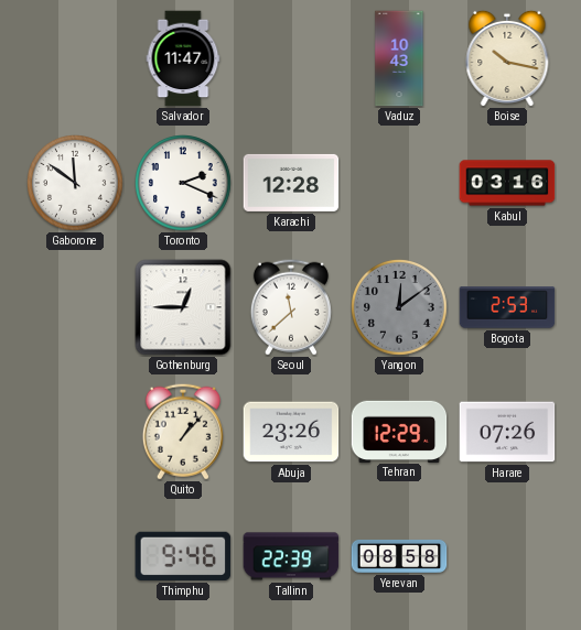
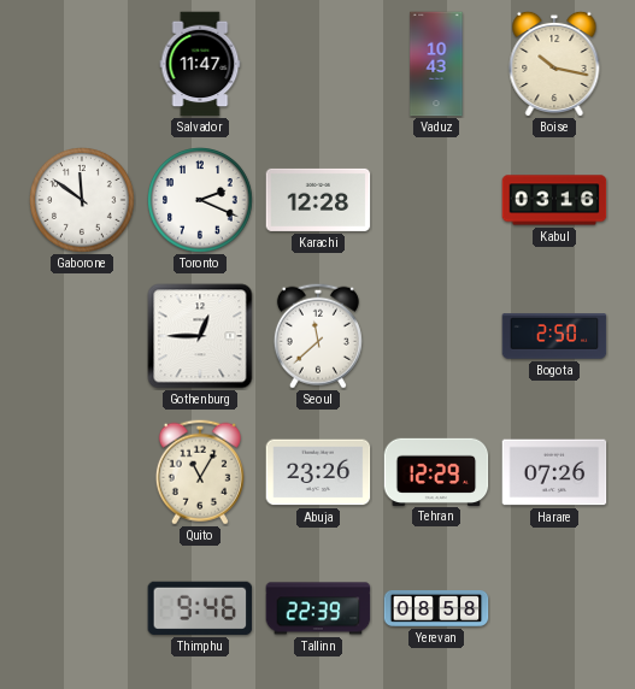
Yangon: 12:09 -> none (399, 307)
Bogota: 2:53 -> 2:50 (554, 336)
Quito: 1:07 -> 11:05 (200, 472)
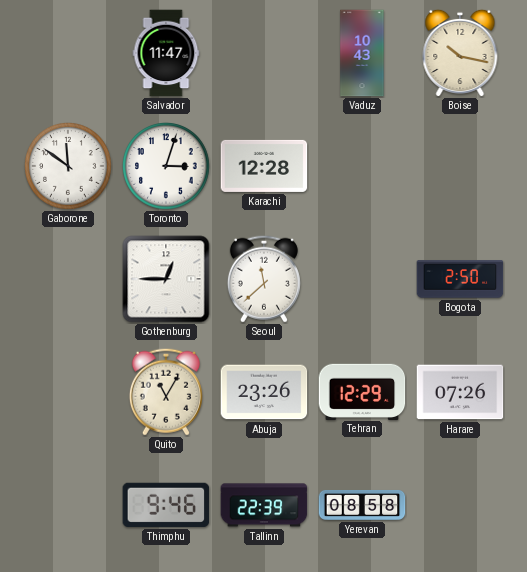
Toronto: 2:19 -> 3:03 (166, 166)
Kabul: 03:16 -> none (554, 200)
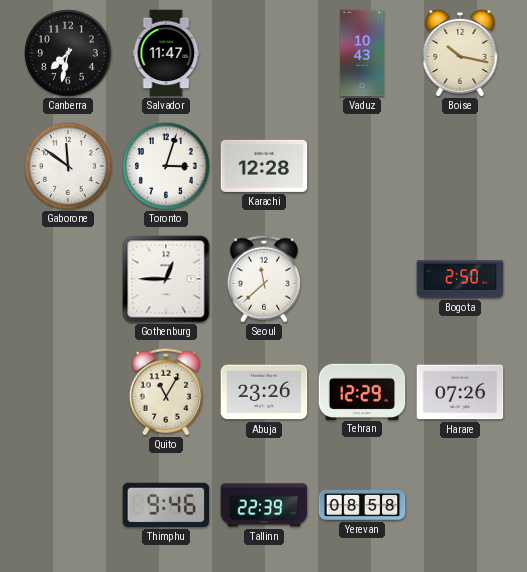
Canberra: none -> 7:32 (68, 53)
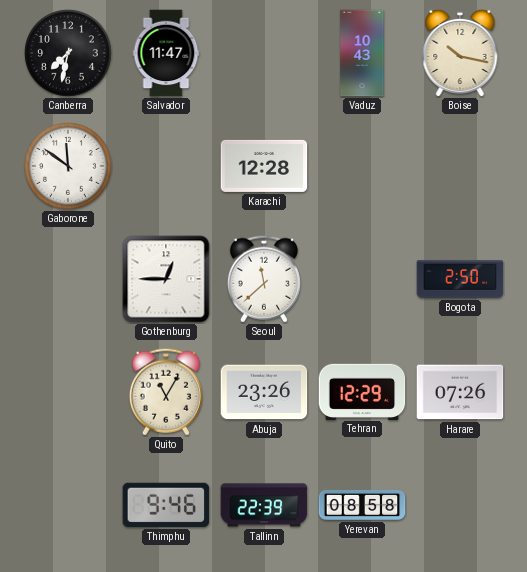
Toronto: 3:03 -> none (166, 166)
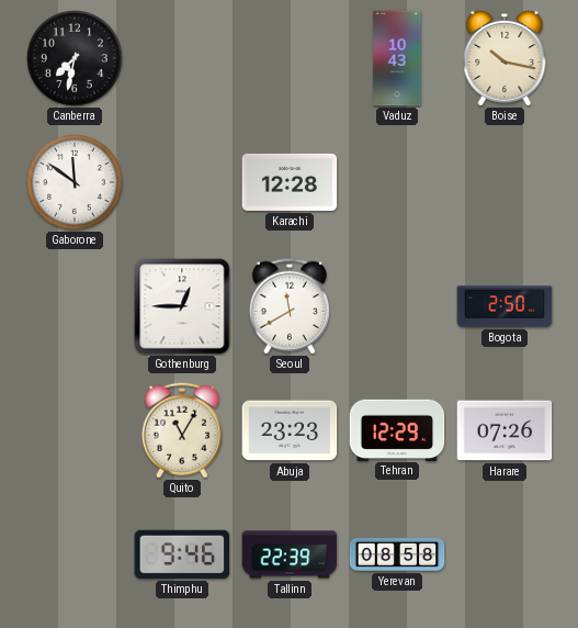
Salvador: 11:47 -> none (166, 53)
Seoul: 11:38 -> 11:40 (290, 306)
Abuja: 23:26 -> 23:23 (290, 430)
